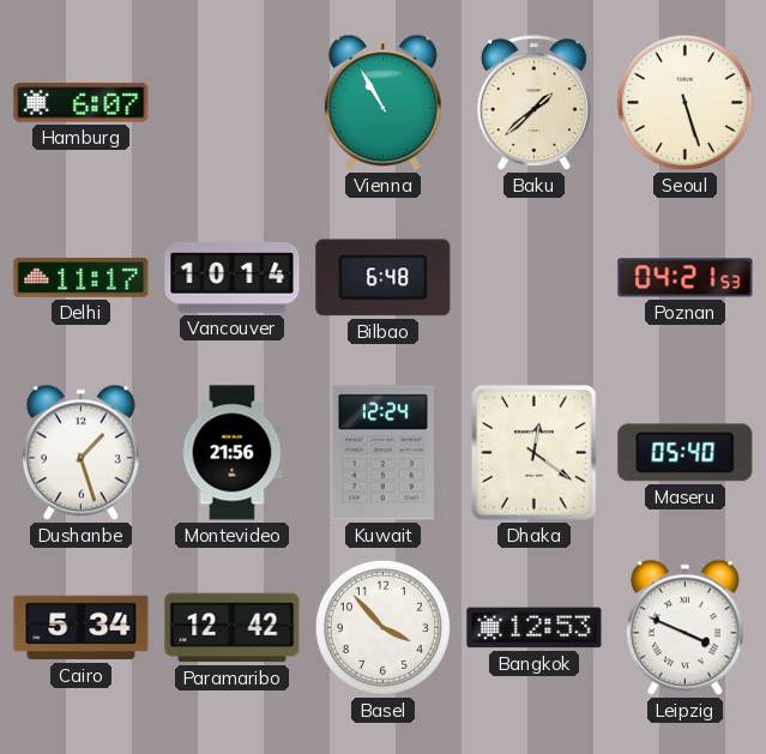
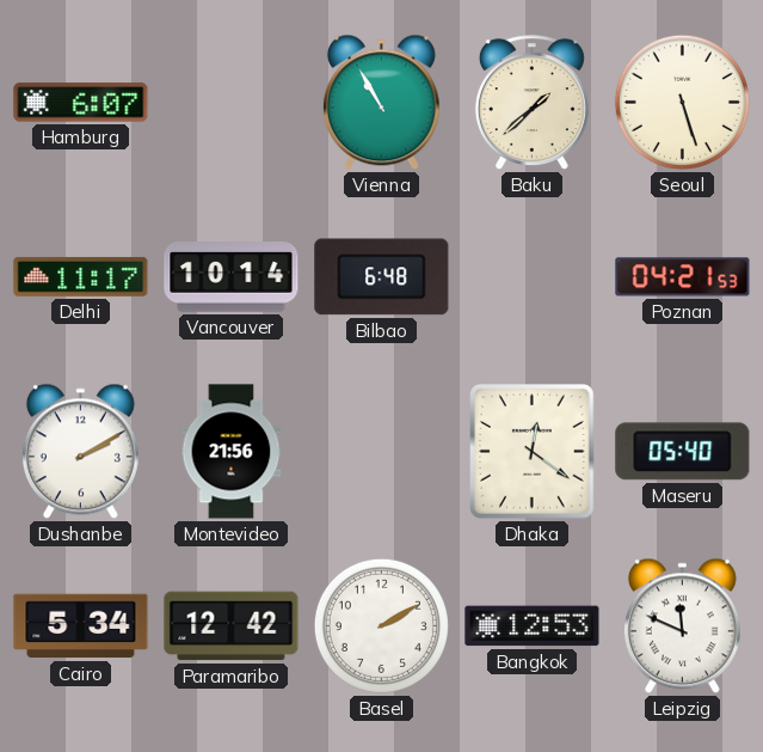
Dushanbe: 1:27 -> 2:10 (80, 452)
Kuwait: 12:24 -> none (382, 453)
Basel: 3:53 -> 2:10 (381, 625)
Leipzig: 3:49 -> 11:49 (682, 626)
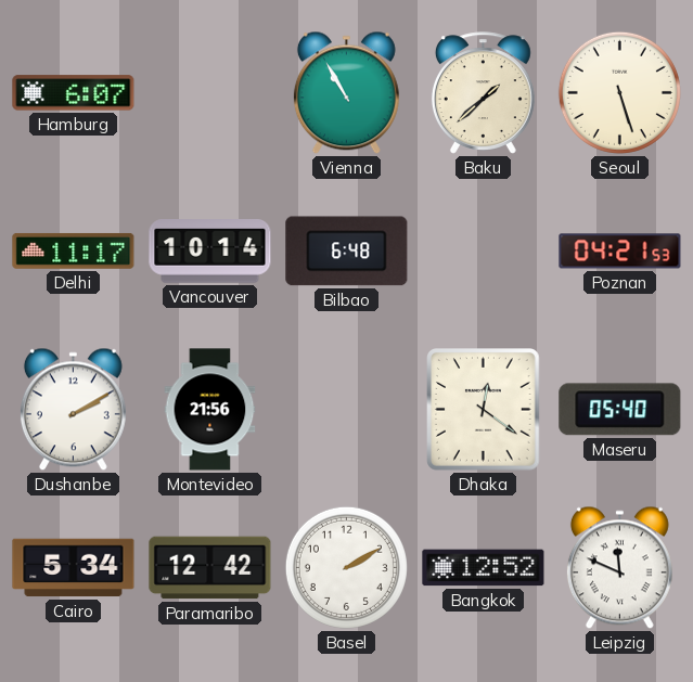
Bangkok: 12:53 -> 12:52 (484, 568)
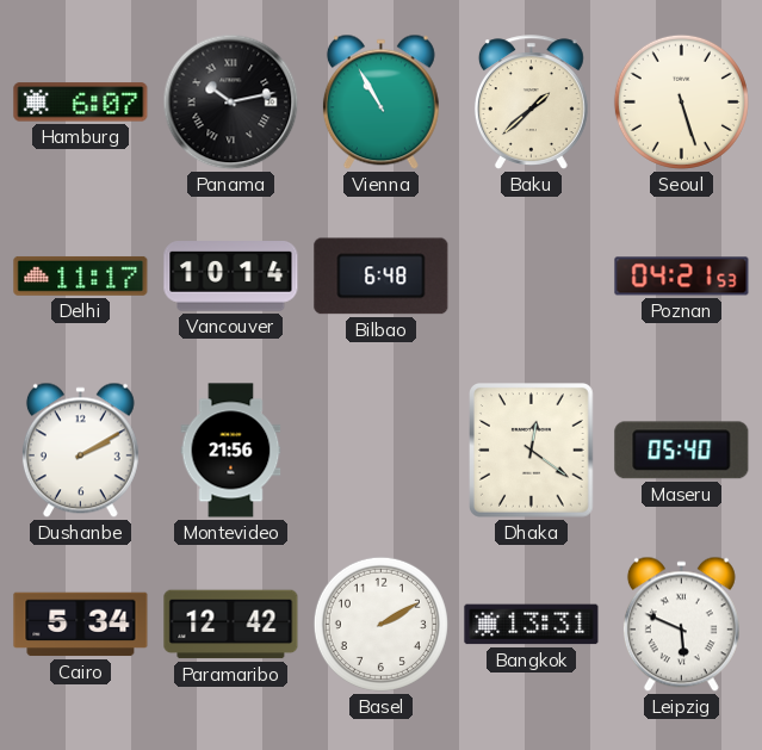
Panama: none -> 10:13 (231, 103)
Bangkok: 12:52 -> 13:31 (532, 625)
Leipzig: 11:49 -> 5:49 (681, 625)
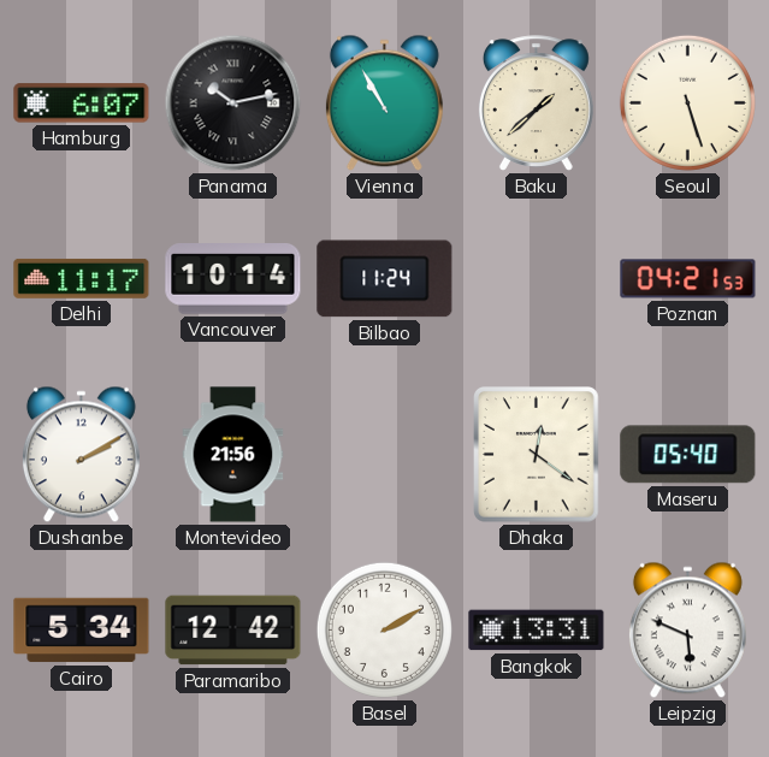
Bilbao: 6:48 -> 11:24 (385, 279)
